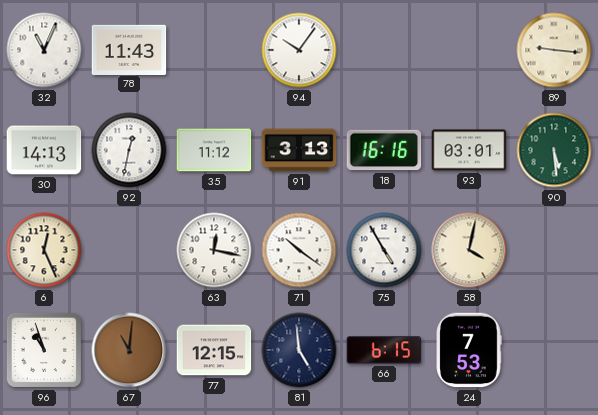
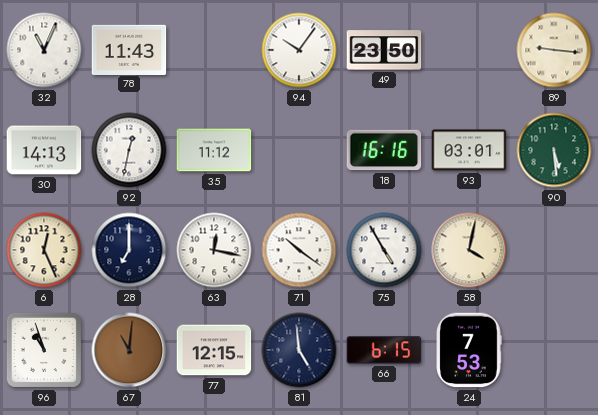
49: none -> 23:50 (384, 50)
91: 3:13 -> none (299, 150)
28: none -> 7:00 (129, 250)
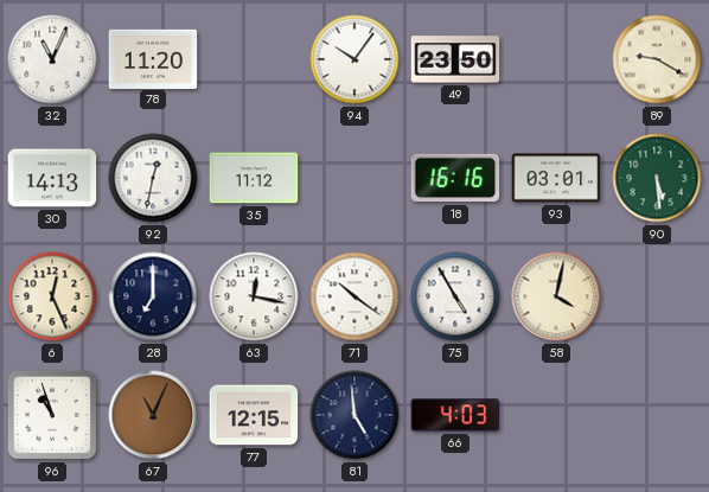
78: 11:43 -> 11:20 (153, 58)
89: 9:16 -> 9:20 (657, 59)
67: 11:01 -> 11:04 (153, 415)
66: 6:15 -> 4:03 (455, 415)
24: 7:53 -> none (469, 350)
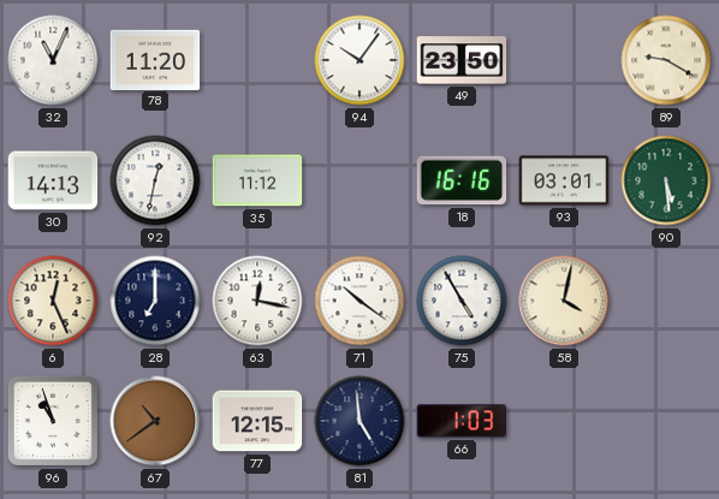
67: 11:04 -> 10:39 (155, 421)
66: 4:03 -> 1:03 (462, 421)
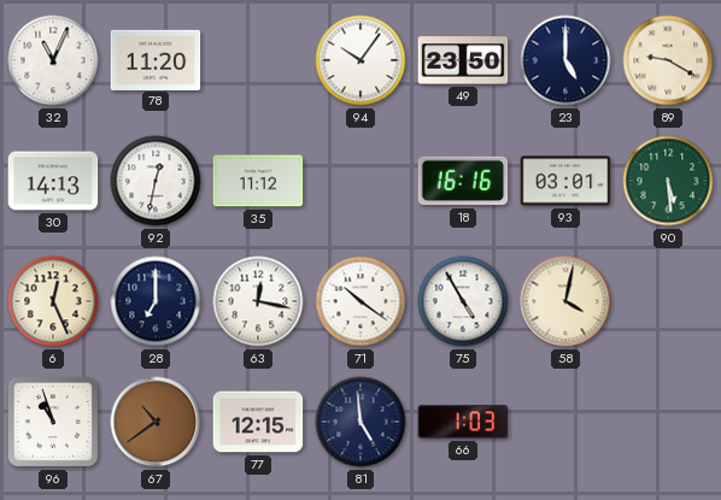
23: none -> 5:00 (565, 60)
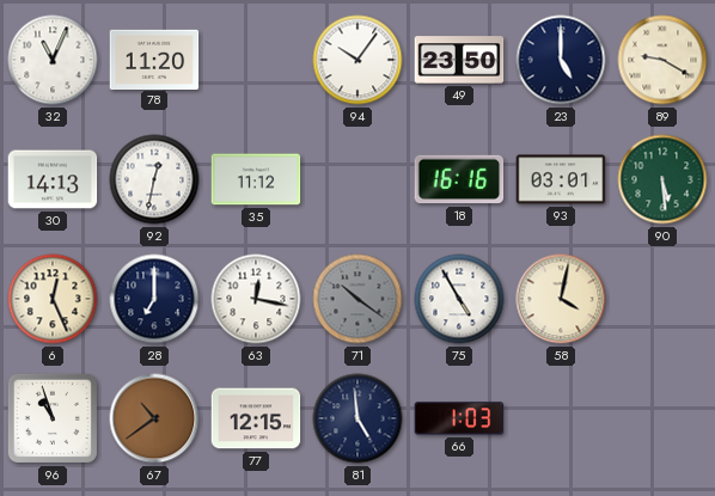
71 dial: white -> grey (357, 299)
